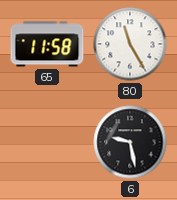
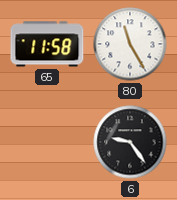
6: 9:28 -> 9:24 (130, 142)
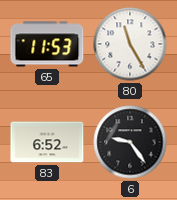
65: 11:58 -> 11:53 (47, 44)
83: none -> 6:52 (47, 142)
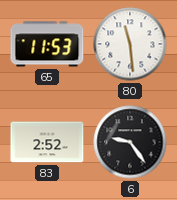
80: 11:25 -> 11:29 (130, 44)
83: 6:52 -> 2:52 (47, 142)
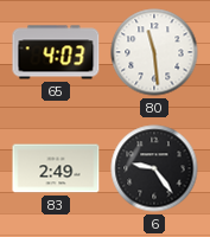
65: 11:53 -> 4:03 (56, 52)
83: 2:52 -> 2:49 (56, 168)
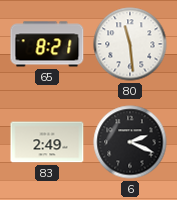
65: 4:03 -> 8:21 (47, 44)
6: 9:24 -> 2:19 (130, 142)
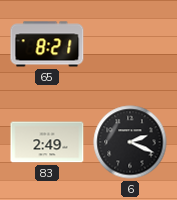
80: 11:29 -> none (130, 44)
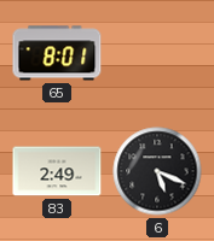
65: 8:21 -> 8:01 (57, 53)
6: 2:19 -> 5:19 (157, 171)
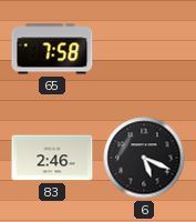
65: 8:01 -> 7:58 (52, 49)
83: 2:49 -> 2:46 (52, 158)
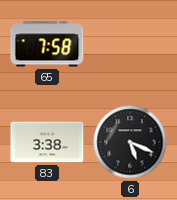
83: 2:46 -> 3:38 (47, 142)
